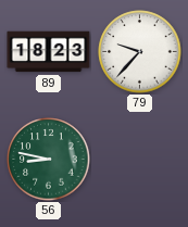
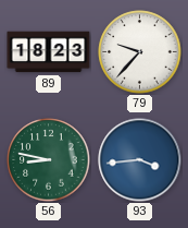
93: none -> 3:44 (140, 160)
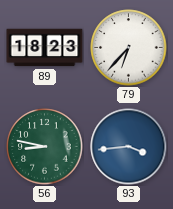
79: 9:37 -> 6:37 (129, 48)
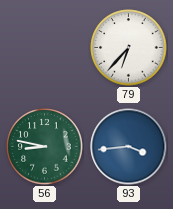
89: 18:23 -> none (45, 48)
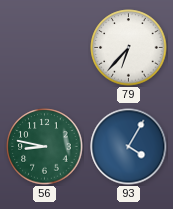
93: 3:44 -> 4:05 (129, 147)
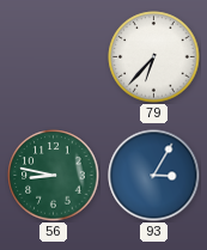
93: 4:05 -> 3:05 (154, 176)
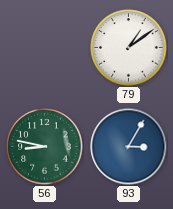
79: 6:37 -> 1:09 (129, 48)
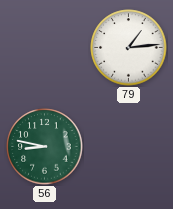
79: 1:09 -> 1:14 (129, 48)
93: 3:05 -> none (129, 147)
